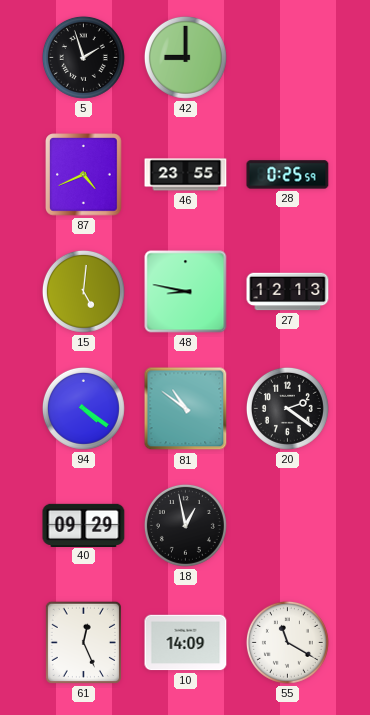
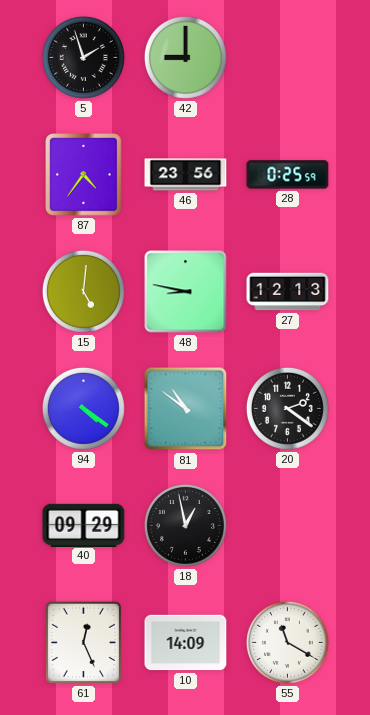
87: 4:41 -> 4:36 (84, 175)
46: 23:55 -> 23:56 (186, 175)
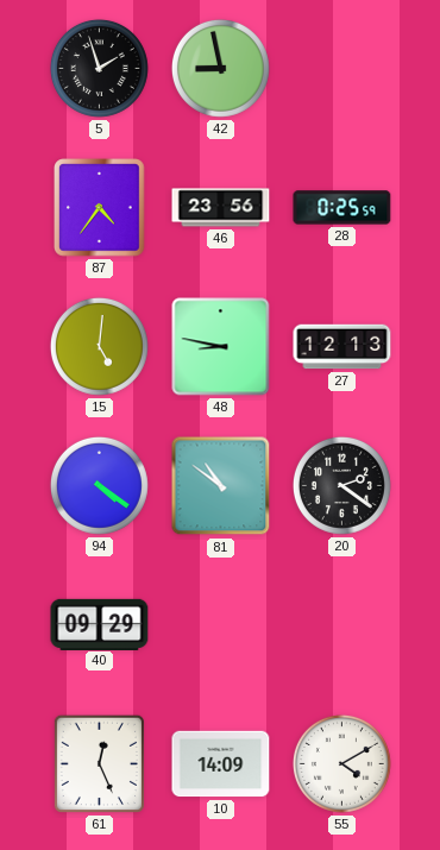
42: 9:00 -> 8:58 (220, 68)
18: 12:58 -> none (185, 525)
55: 11:20 -> 4:10 (341, 763)
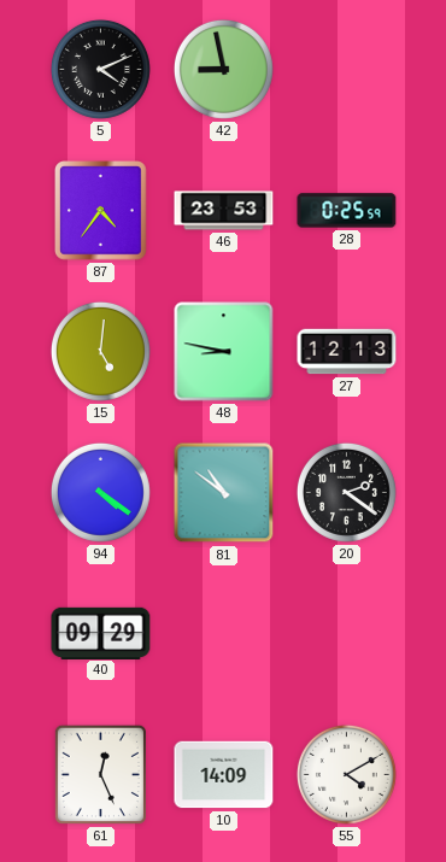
5: 1:57 -> 4:11 (100, 69)
46: 23:56 -> 23:53 (224, 211)
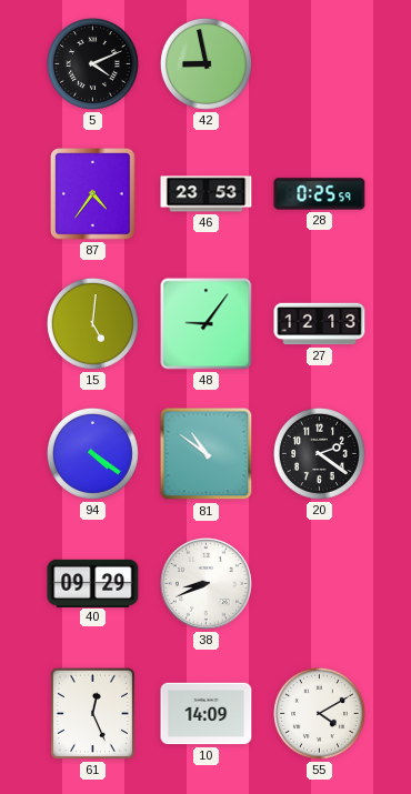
48: 8:47 -> 9:06 (207, 324)
38: none -> 8:41 (207, 584)
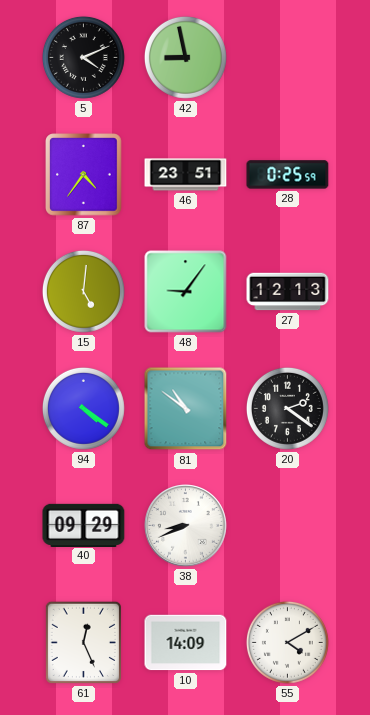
46: 23:53 -> 23:51 (186, 175)
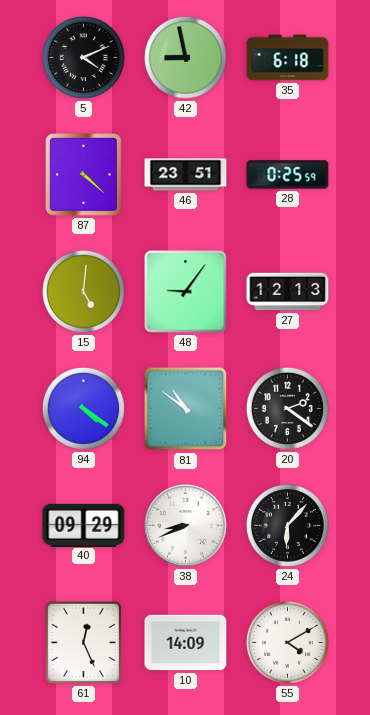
35: none -> 6:18 (288, 58)
87: 4:36 -> 4:22 (84, 175)
24: none -> 6:07 (287, 525)
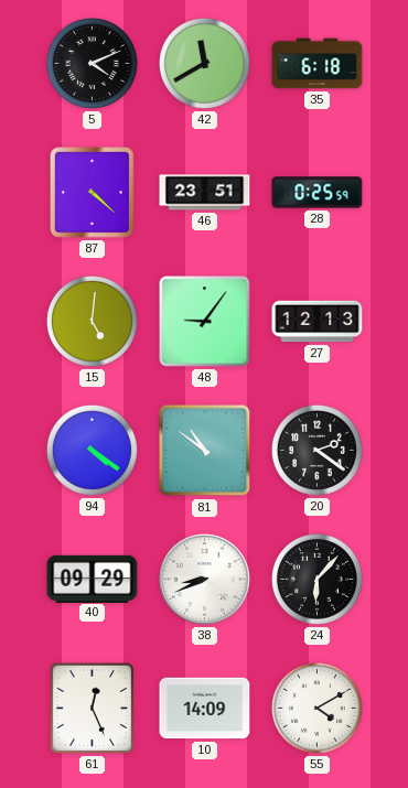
42: 8:58 -> 11:40 (204, 63)
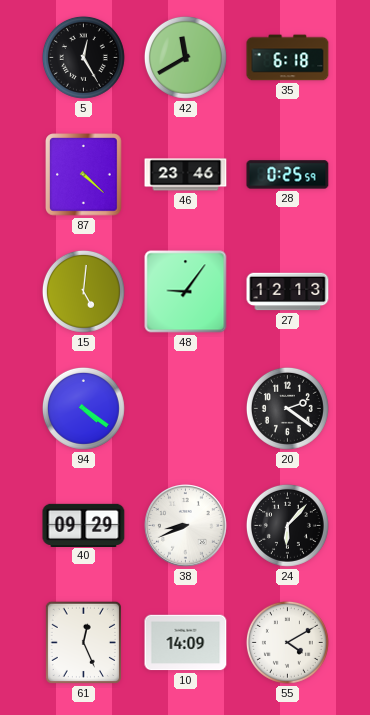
5: 4:11 -> 12:25 (83, 57)
46: 23:51 -> 23:46 (186, 175)
81: 10:51 -> none (205, 451)
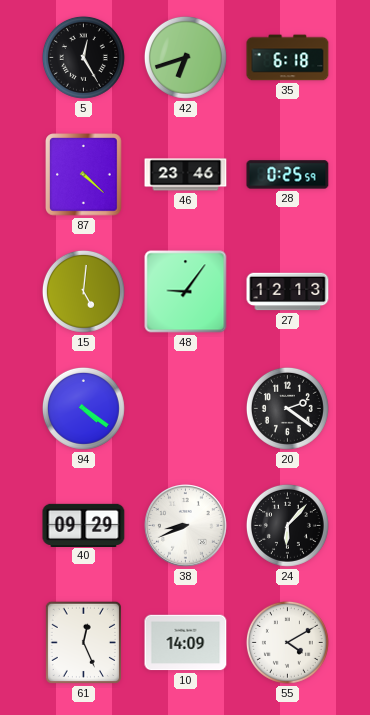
42: 11:40 -> 6:42 (185, 57)
